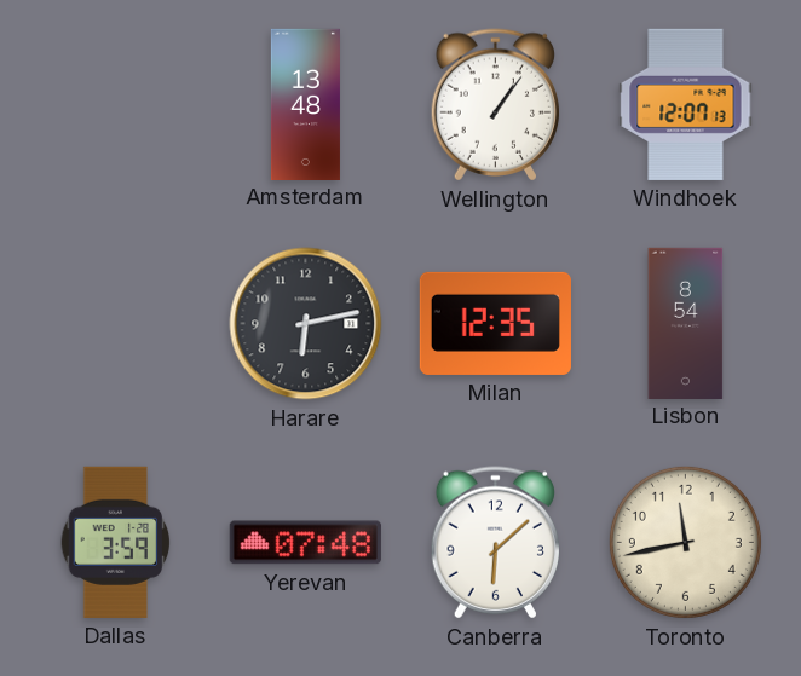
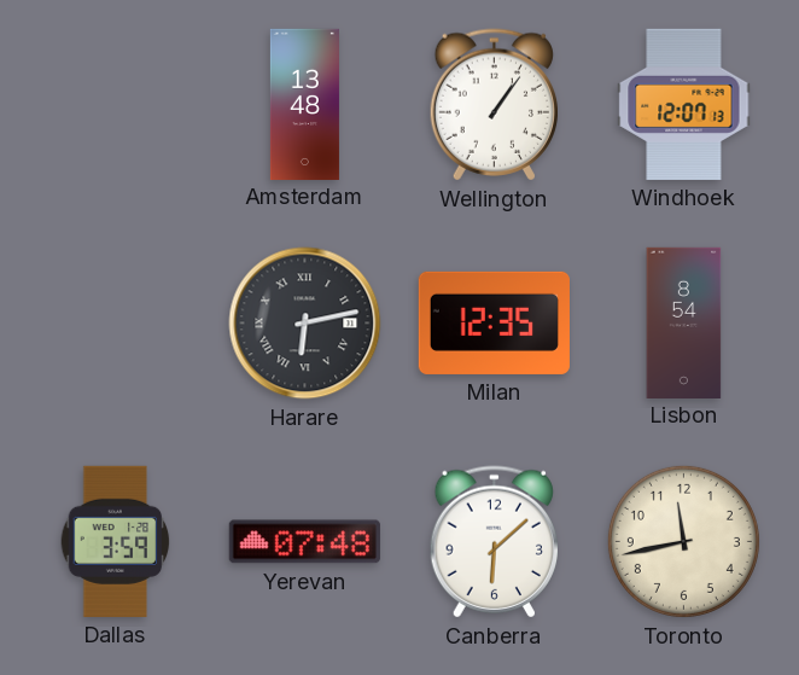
Harare numerals: Arabic -> Roman (305, 324)
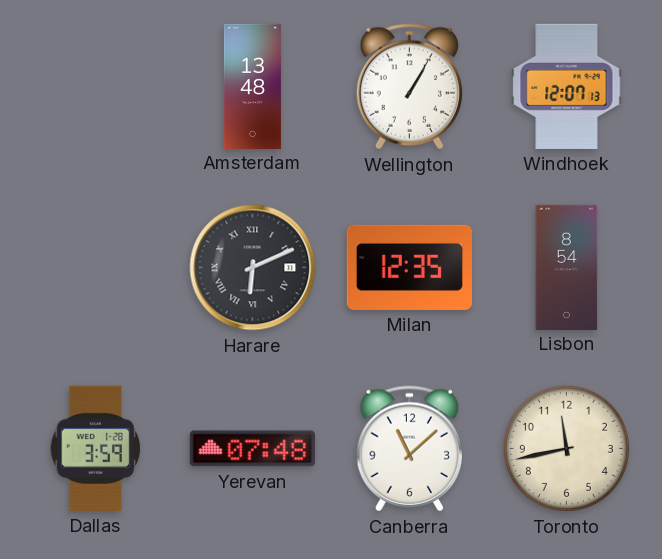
Wellington: 1:06 -> 1:05 (409, 87)
Harare: 6:13 -> 6:11 (253, 268)
Canberra: 6:08 -> 11:08 (409, 449)
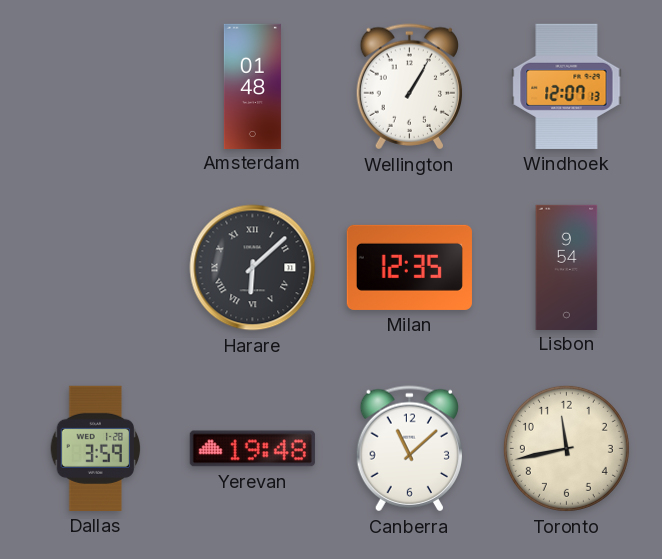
Amsterdam: 13:48 -> 01:48 (252, 86)
Harare: 6:11 -> 6:08 (253, 268)
Lisbon: 8:54 -> 9:54 (567, 267)
Yerevan: 07:48 -> 19:48 (252, 449)
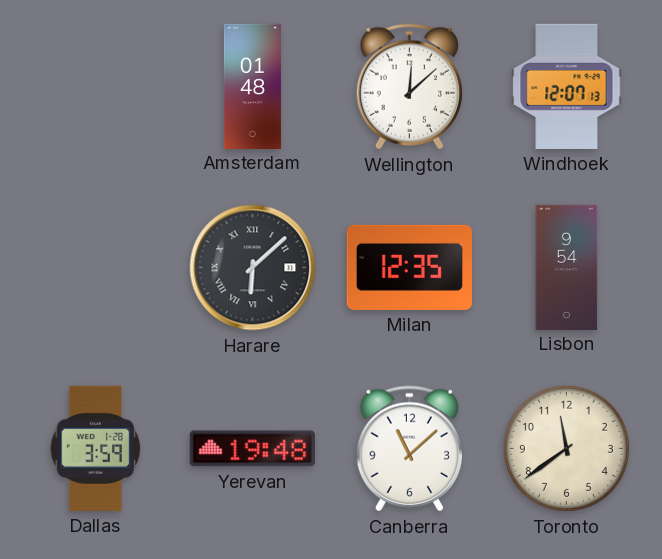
Wellington: 1:05 -> 12:08 (409, 87)
Toronto: 11:43 -> 11:39 (566, 448)
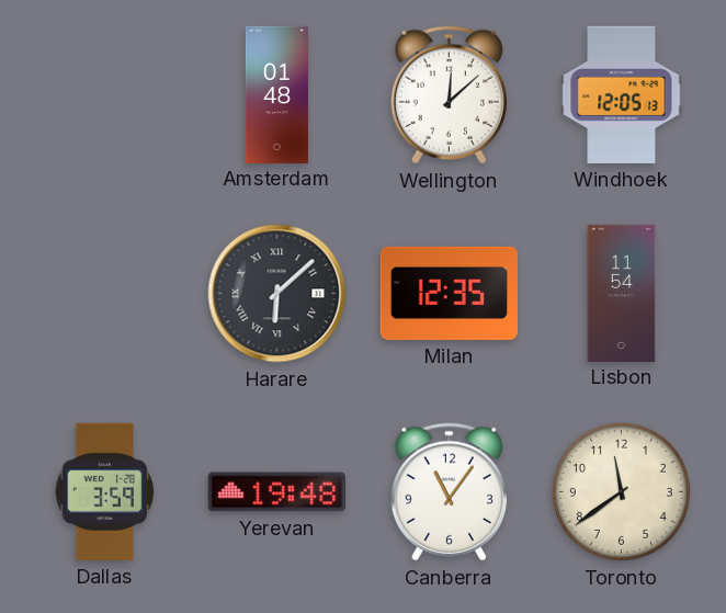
Windhoek: 12:07 -> 12:05 (622, 94)
Lisbon: 9:54 -> 11:54 (622, 293)
Canberra: 11:08 -> 11:06 (449, 492)
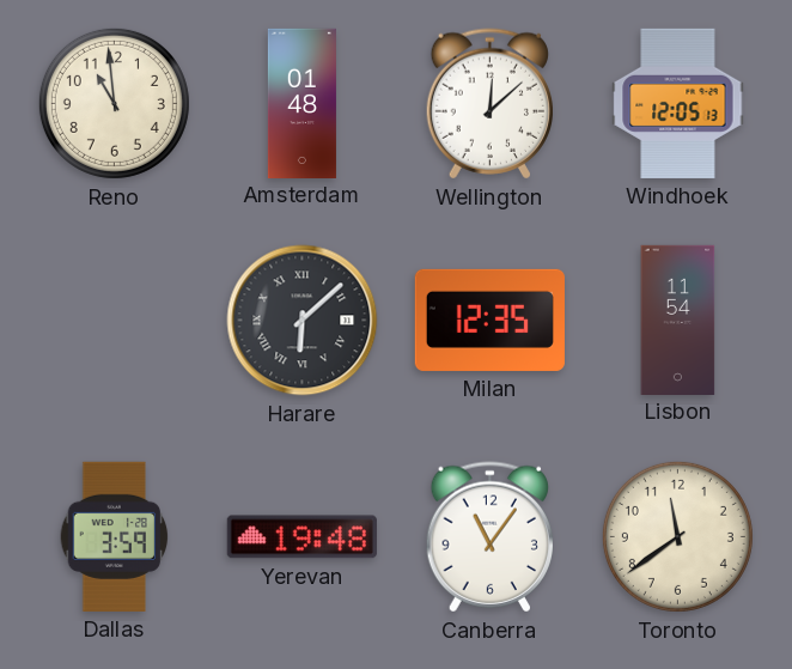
Reno: none -> 10:59 (114, 103)
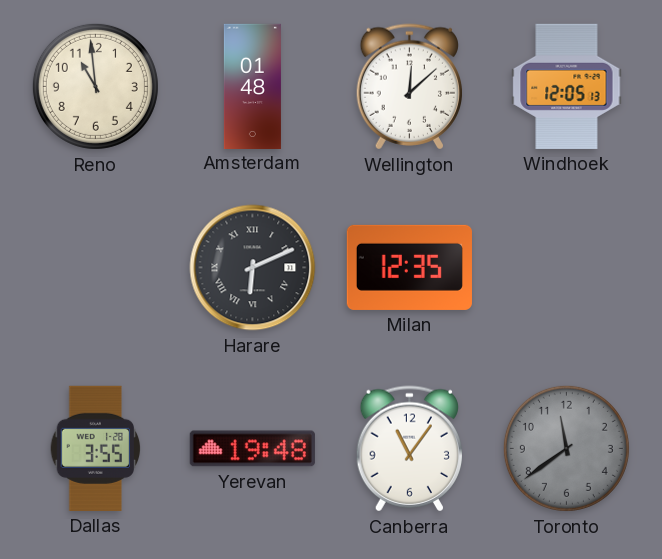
Harare: 6:08 -> 6:11 (253, 268)
Lisbon: 11:54 -> none (678, 320)
Dallas: 3:59 -> 3:55 (96, 448)
Toronto dial: cream -> grey (566, 448)
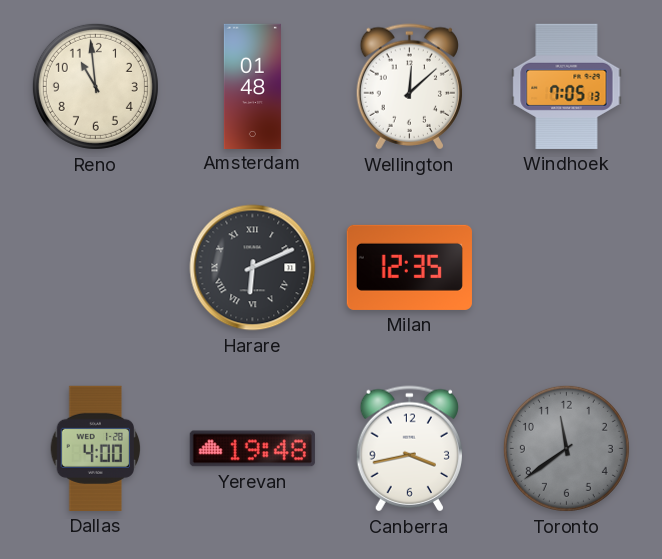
Windhoek: 12:05 -> 7:05 (567, 86)
Dallas: 3:55 -> 4:00 (96, 448)
Canberra: 11:06 -> 3:43 (409, 449)
